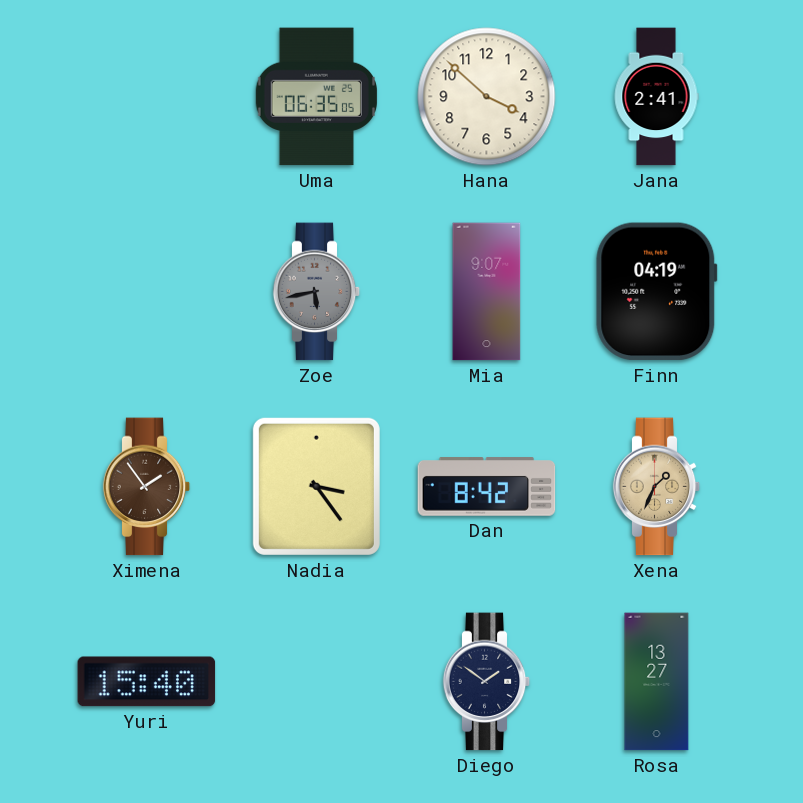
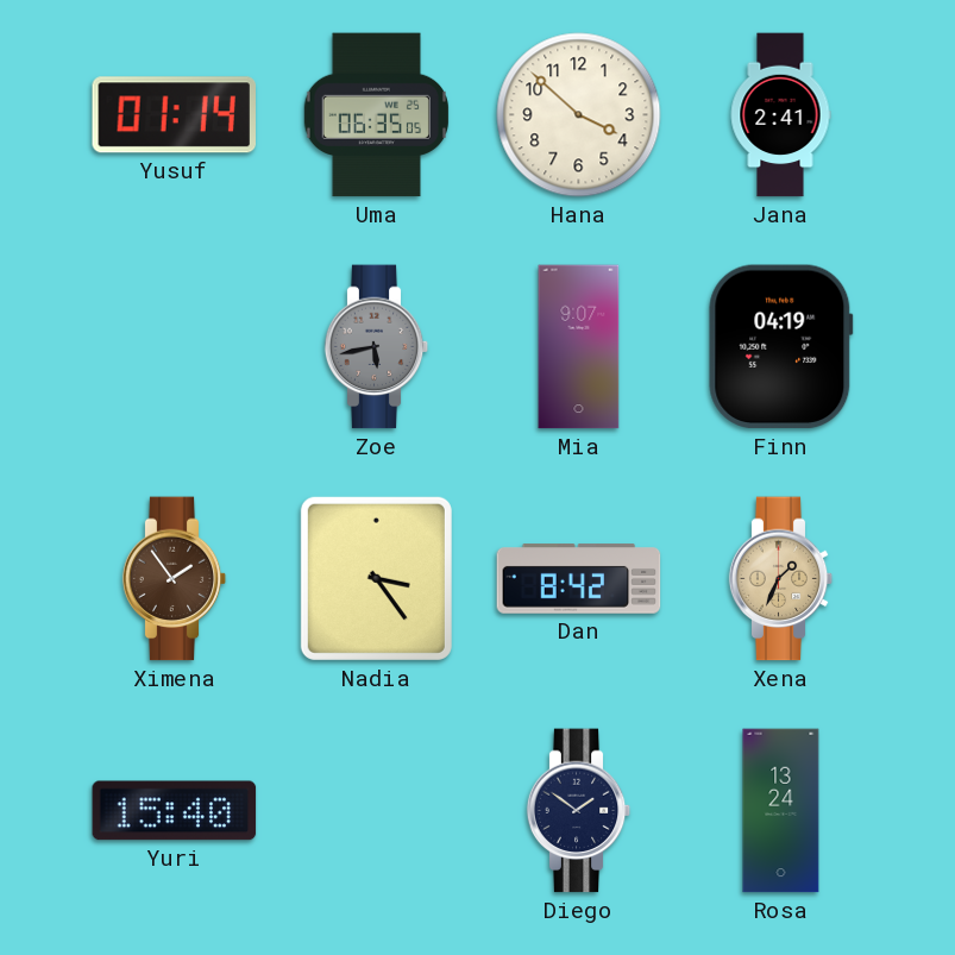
Yusuf: none -> 01:14 (174, 115)
Rosa: 13:27 -> 13:24 (781, 811)
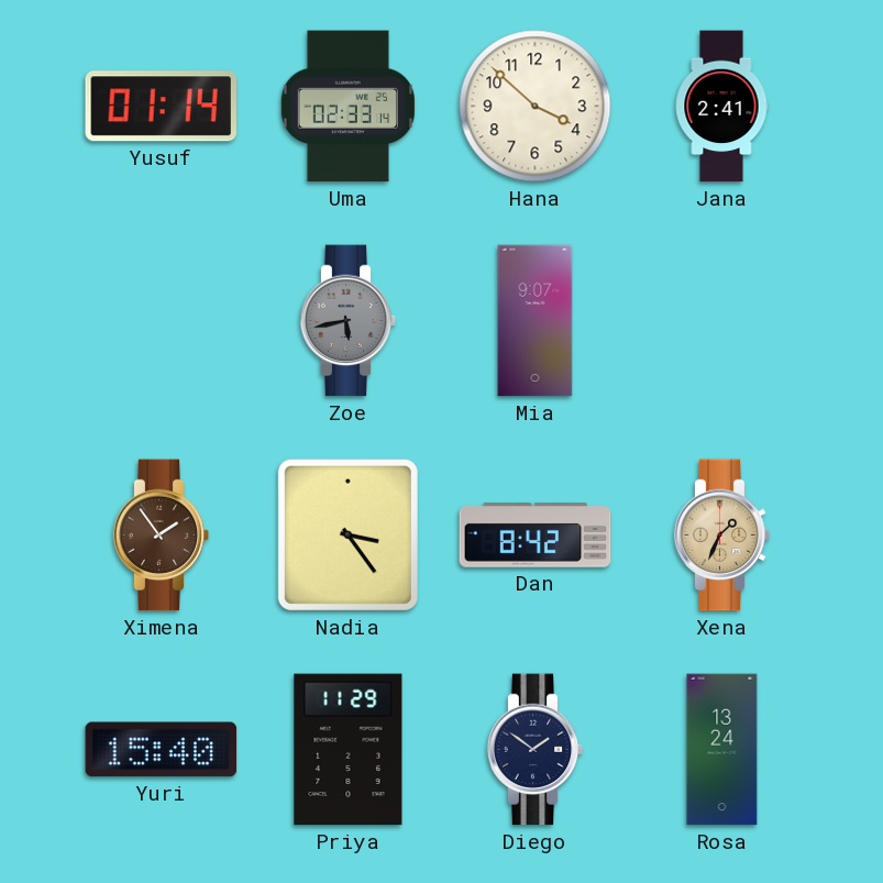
Uma: 06:35 -> 02:33 (347, 107)
Finn: 04:19 -> none (781, 347)
Priya: none -> 11:29 (349, 750)
